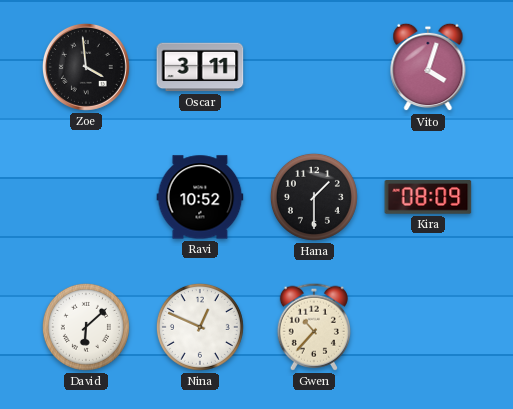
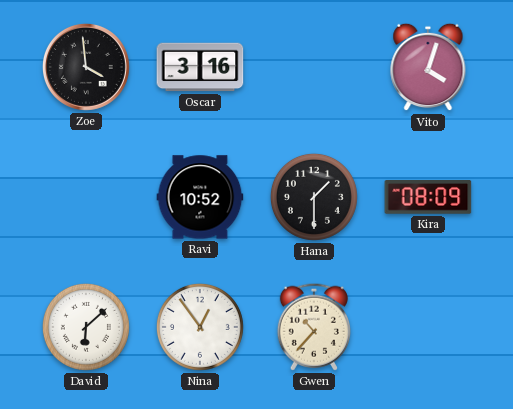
Oscar: 3:11 -> 3:16 (200, 67)
Nina: 12:49 -> 12:54 (200, 327)
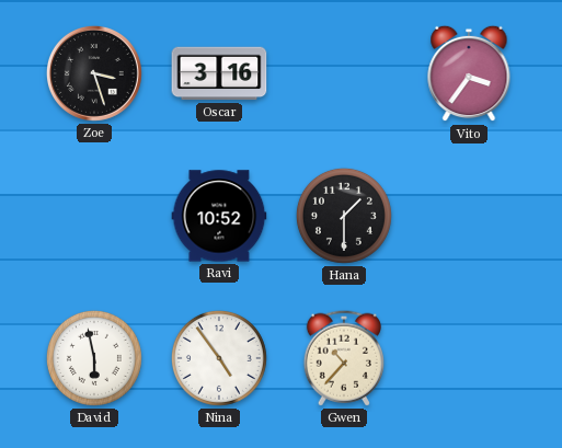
Zoe: 3:59 -> 3:27 (94, 73)
Vito: 4:03 -> 3:36 (469, 73)
Kira: 08:09 -> none (428, 197)
David: 6:08 -> 5:58 (94, 358)
Nina: 12:54 -> 4:54 (219, 358)
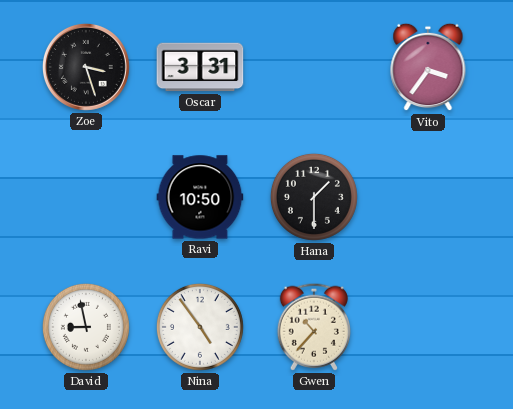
Oscar: 3:16 -> 3:31 (200, 67)
Ravi: 10:52 -> 10:50 (200, 197)
David: 5:58 -> 8:58 (86, 327)
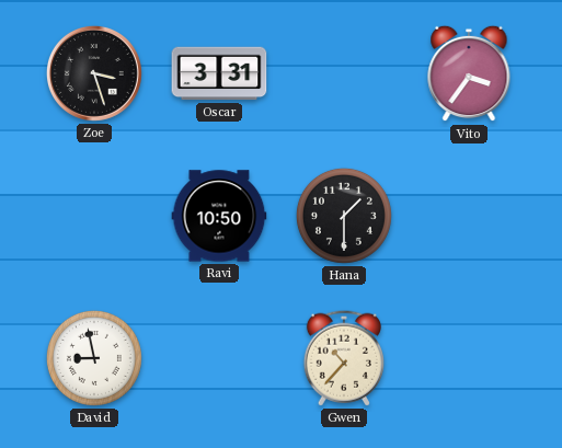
Nina: 4:54 -> none (200, 327)
